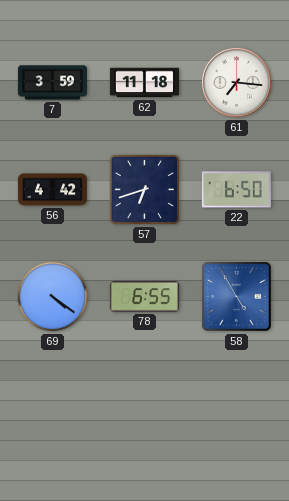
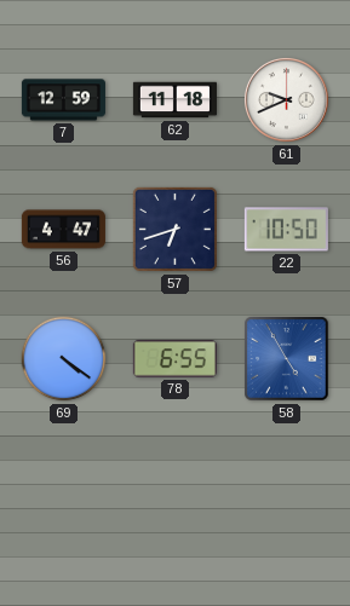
7: 3:59 -> 12:59 (63, 100)
61: 7:16 -> 9:41 (286, 99)
56: 4:42 -> 4:47 (63, 230)
22: 6:50 -> 10:50 (286, 230)
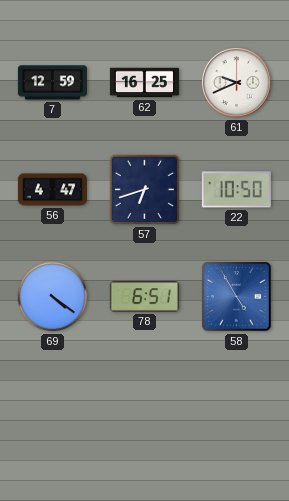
62: 11:18 -> 16:25 (144, 83)
78: 6:55 -> 6:51 (144, 297)
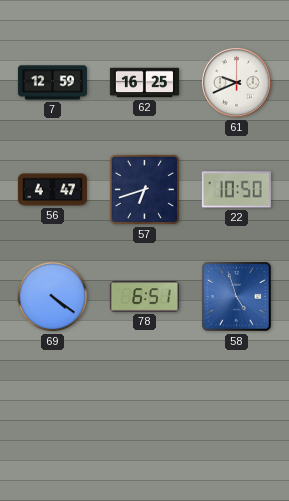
58: 4:55 -> 4:57 (237, 297)
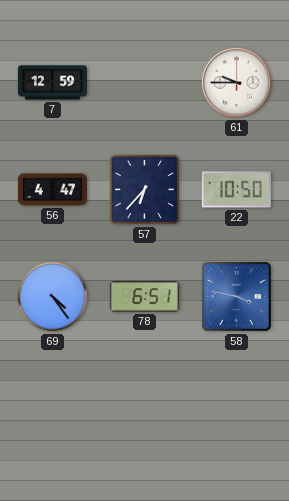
62: 16:25 -> none (144, 83)
61: 9:41 -> 9:45 (236, 82)
57: 6:42 -> 6:37 (144, 189)
69: 4:21 -> 4:24 (53, 297)
58: 4:57 -> 3:47 (237, 297)
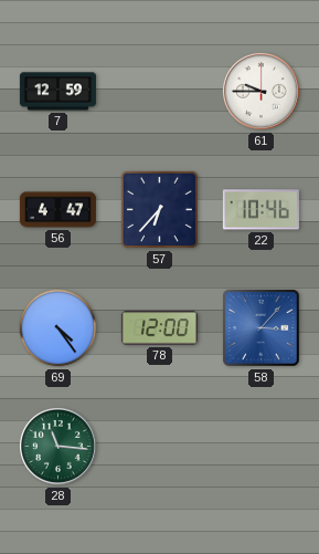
22: 10:50 -> 10:46 (260, 210)
78: 6:51 -> 12:00 (159, 328)
58: 3:47 -> 3:07 (262, 328)
28: none -> 11:16 (57, 446)
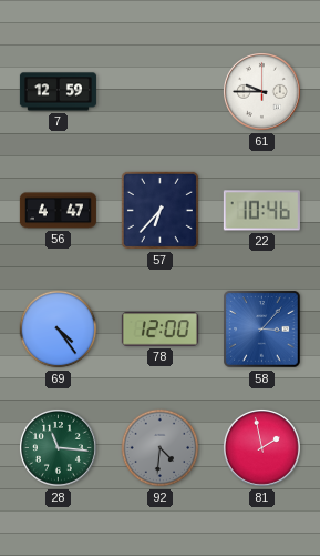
92: none -> 4:31 (161, 448)
81: none -> 1:58 (261, 447)
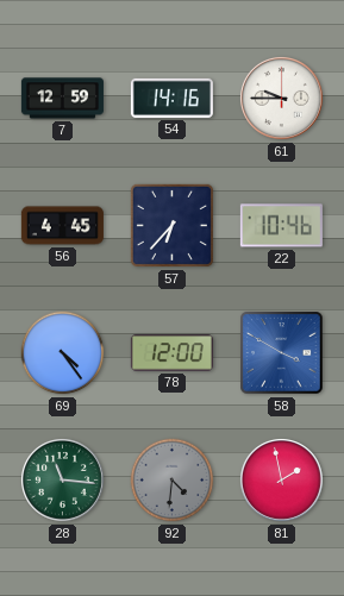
54: none -> 14:16 (171, 98)
56: 4:47 -> 4:45 (62, 226)
58: 3:07 -> 3:50 (282, 353)
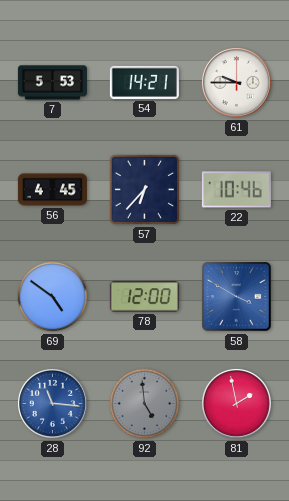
7: 12:59 -> 5:53 (52, 83)
54: 14:16 -> 14:21 (144, 82)
69: 4:24 -> 4:51 (53, 297)
28 dial: green -> blue (52, 403)
92: 4:31 -> 4:59 (145, 404)
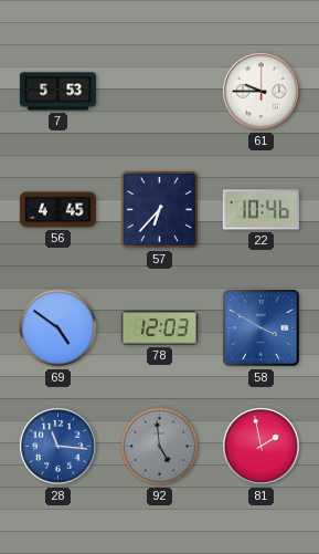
54: 14:21 -> none (144, 82)
78: 12:00 -> 12:03 (159, 328)
